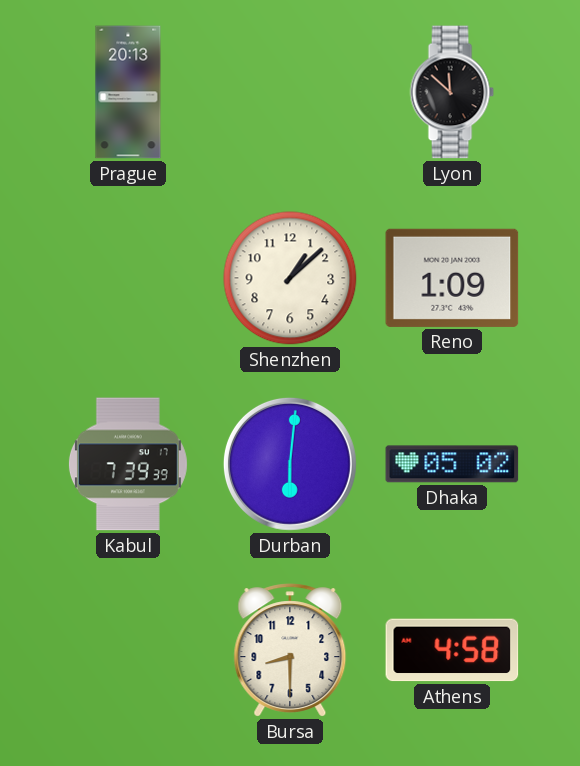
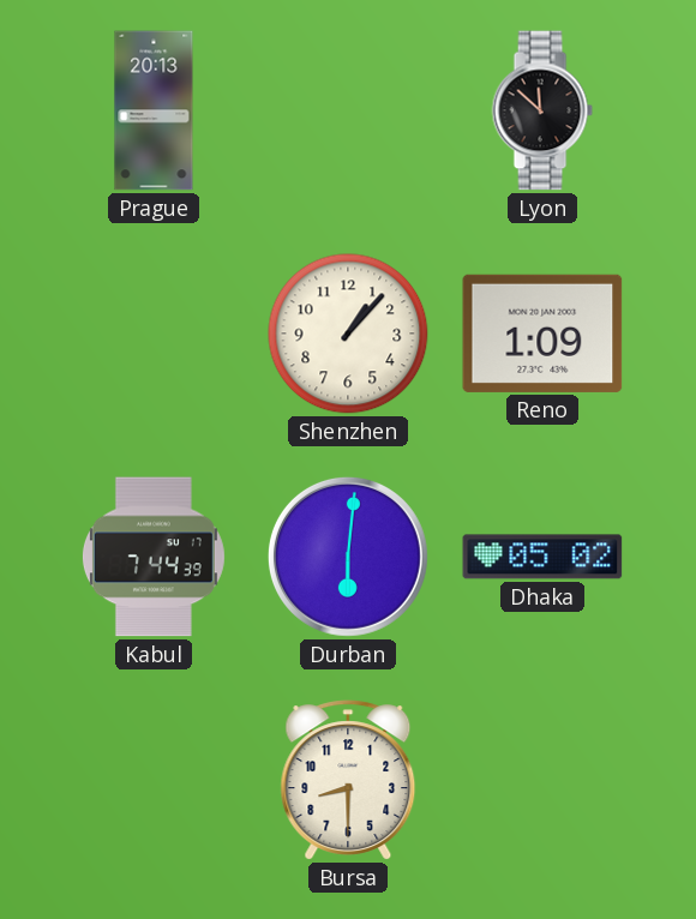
Shenzhen: 1:08 -> 1:07 (348, 334)
Kabul: 7:39 -> 7:44 (154, 557)
Athens: 4:58 -> none (452, 650)
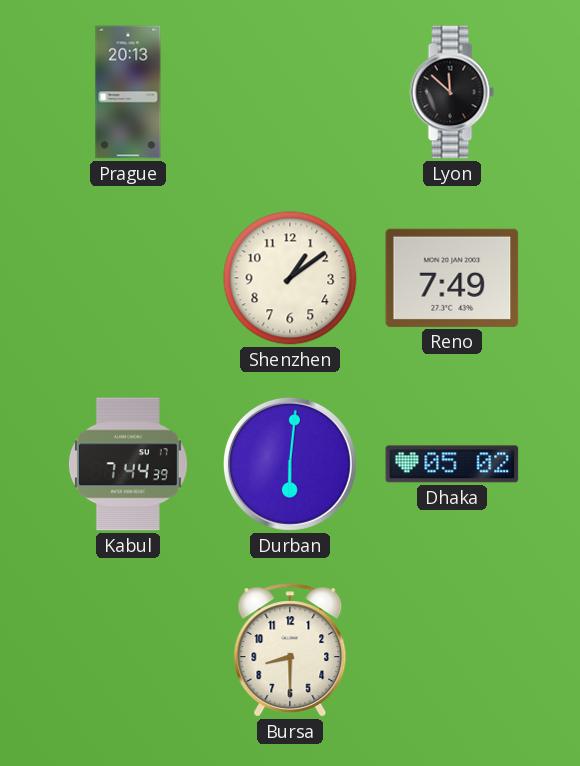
Shenzhen: 1:07 -> 1:09 (290, 278)
Reno: 1:09 -> 7:49 (452, 278)
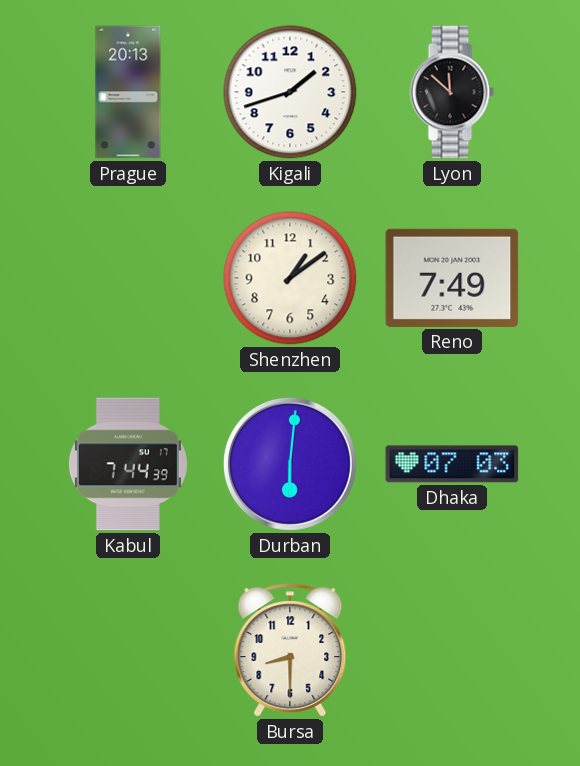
Kigali: none -> 1:42 (290, 92)
Dhaka: 05:02 -> 07:03 (452, 464)
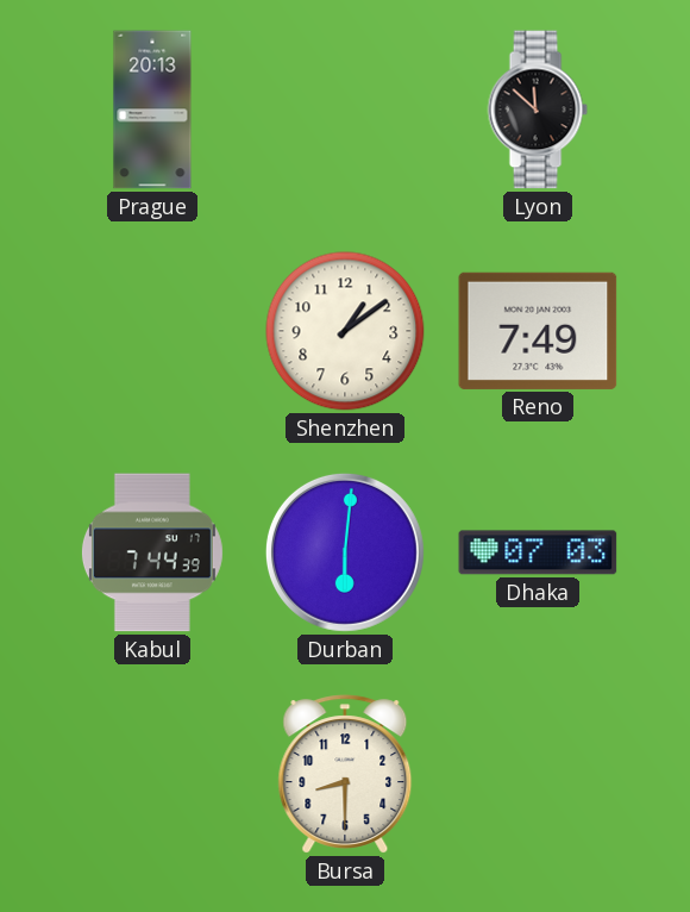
Kigali: 1:42 -> none (290, 92)
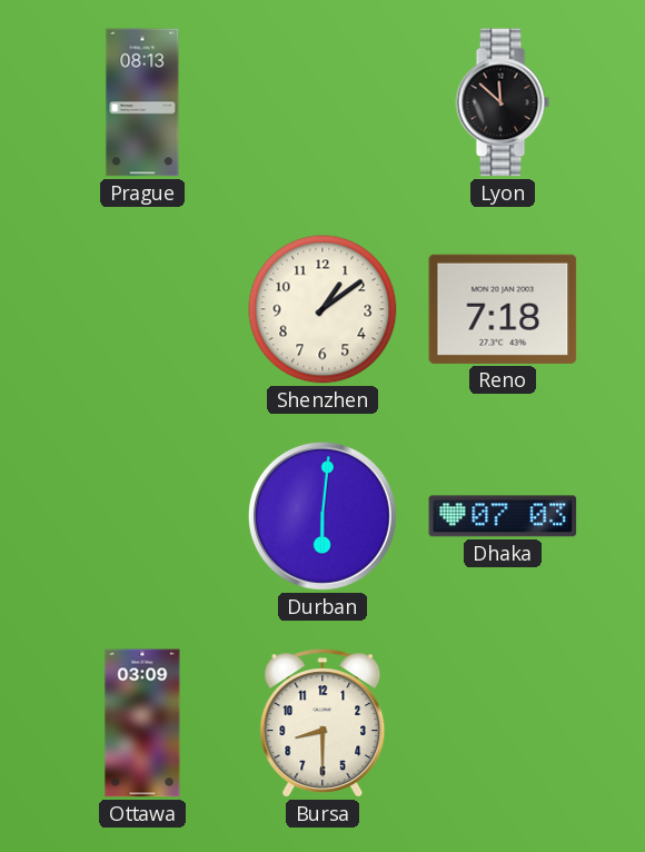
Prague: 20:13 -> 08:13 (142, 102)
Reno: 7:49 -> 7:18 (503, 309)
Kabul: 7:44 -> none (152, 552)
Ottawa: none -> 03:09 (142, 723)
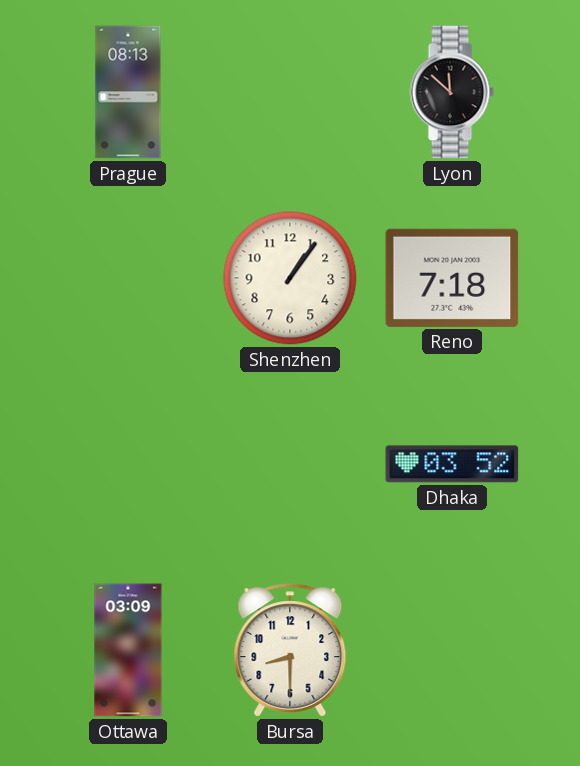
Shenzhen: 1:09 -> 1:06 (290, 278)
Durban: 6:01 -> none (322, 516)
Dhaka: 07:03 -> 03:52 (452, 464)
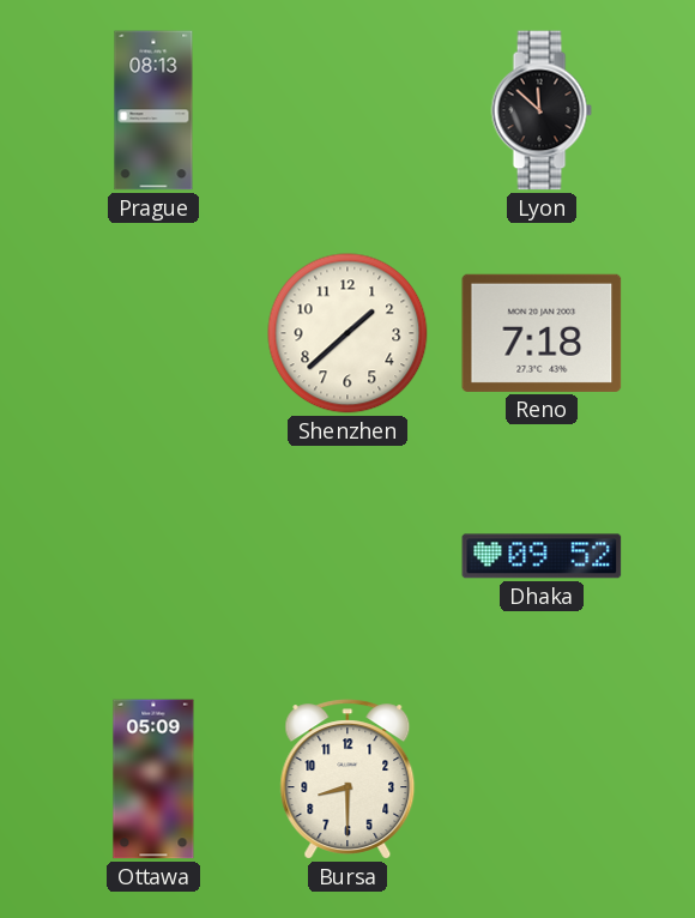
Shenzhen: 1:06 -> 1:38 (347, 333)
Dhaka: 03:52 -> 09:52 (542, 556)
Ottawa: 03:09 -> 05:09 (153, 779)
